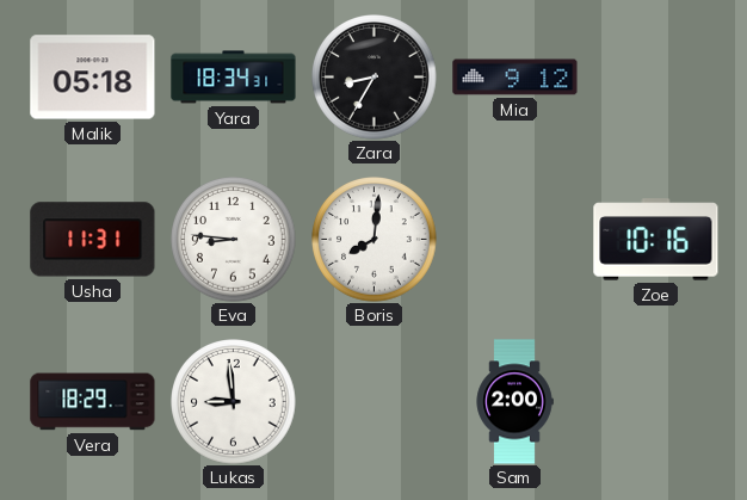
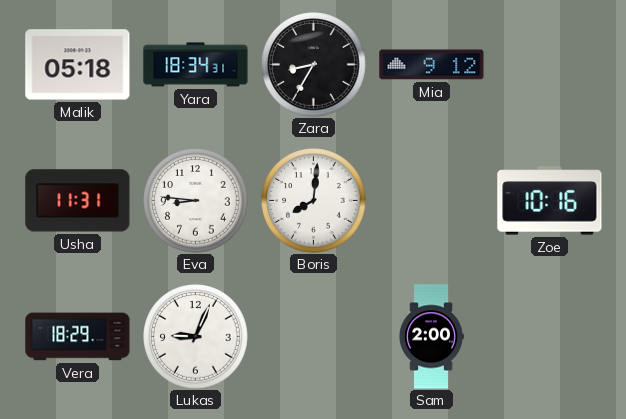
Lukas: 8:59 -> 9:04 (196, 337)
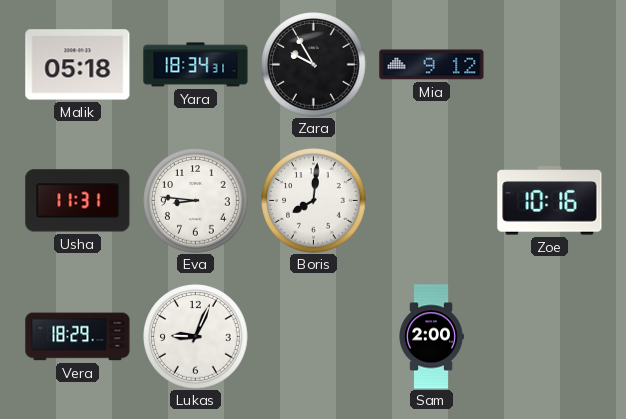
Zara: 8:35 -> 9:55 (314, 65)
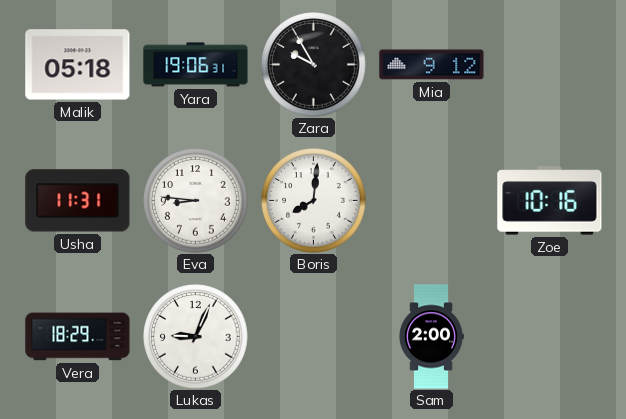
Yara: 18:34 -> 19:06 (196, 65)
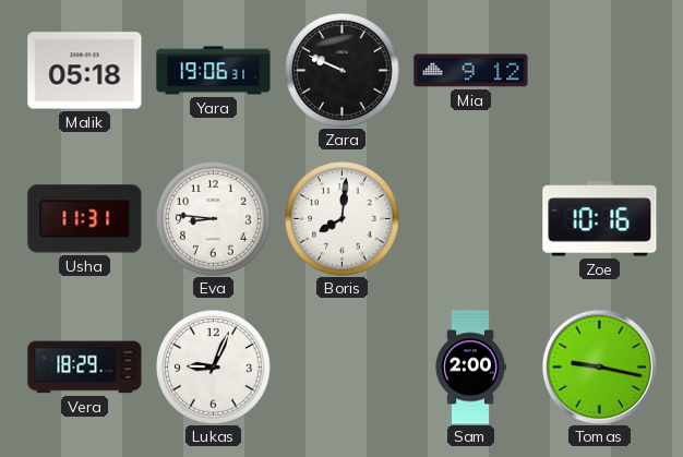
Zara: 9:55 -> 9:49 (343, 71)
Tomas: none -> 9:17 (599, 366)
